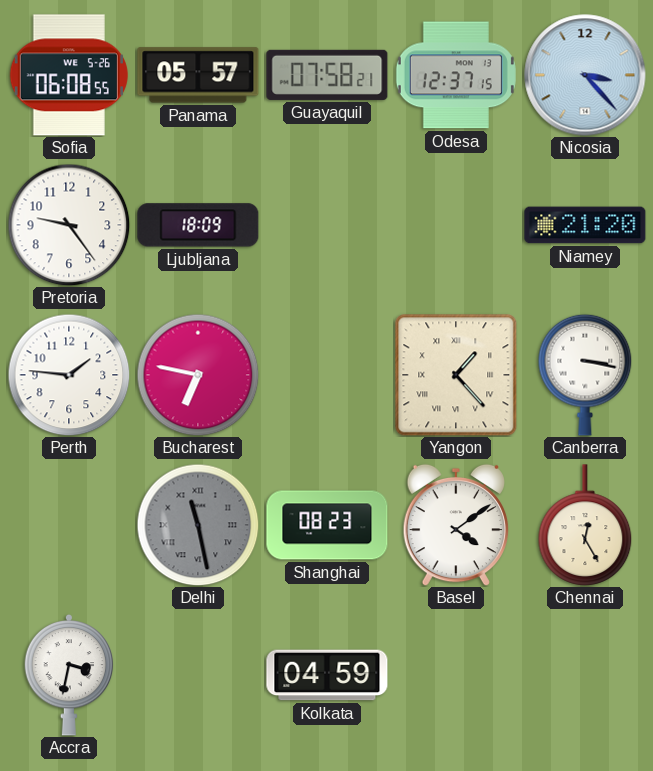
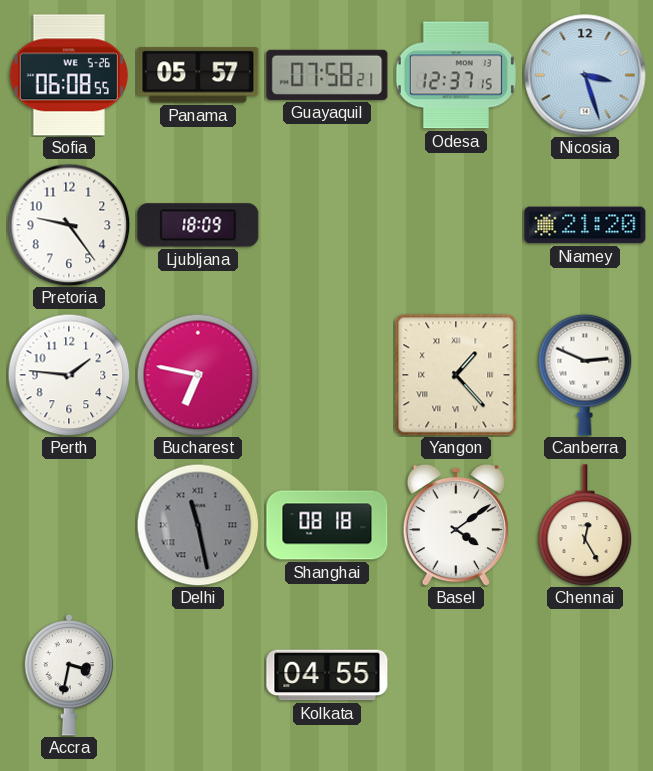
Nicosia: 3:23 -> 3:27 (585, 75)
Canberra: 3:17 -> 2:49 (585, 375)
Shanghai: 08:23 -> 08:18 (327, 525)
Kolkata: 04:59 -> 04:55 (327, 675)
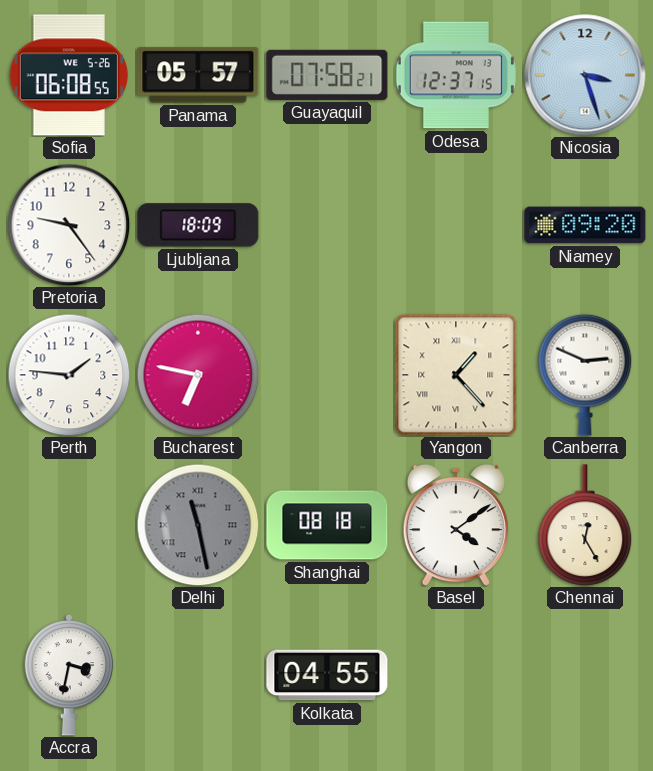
Niamey: 21:20 -> 09:20 (585, 225)
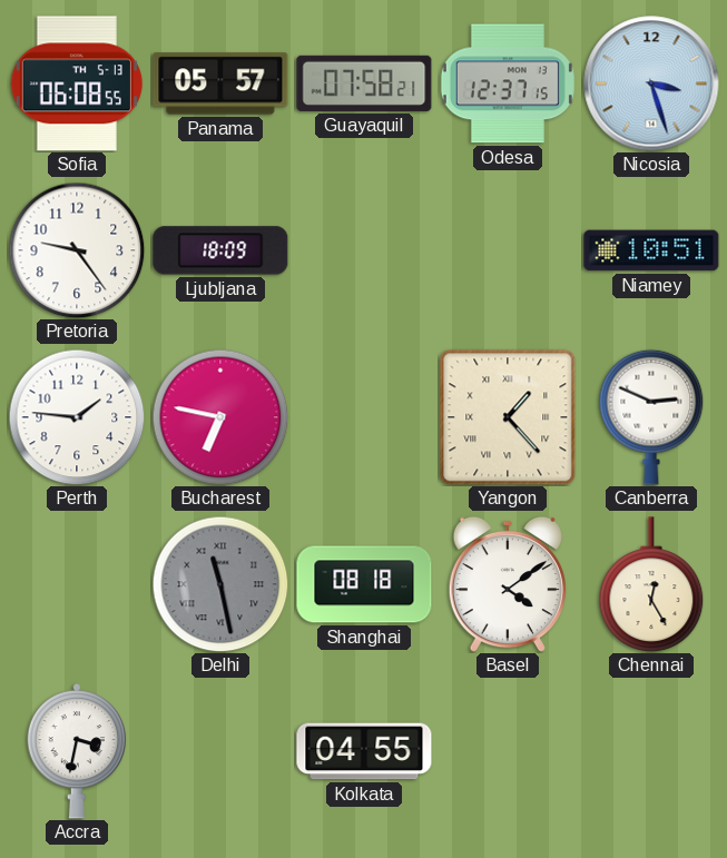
Sofia date: WE 5-26 -> TH 5-13 (77, 83)
Niamey: 09:20 -> 10:51 (651, 250)
